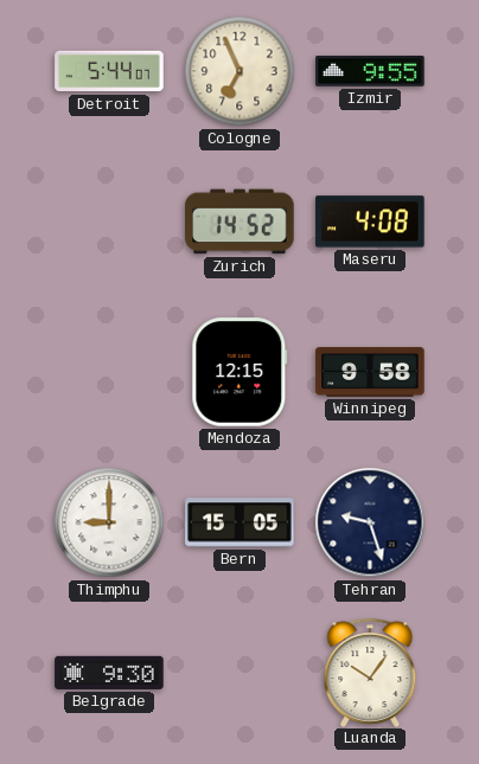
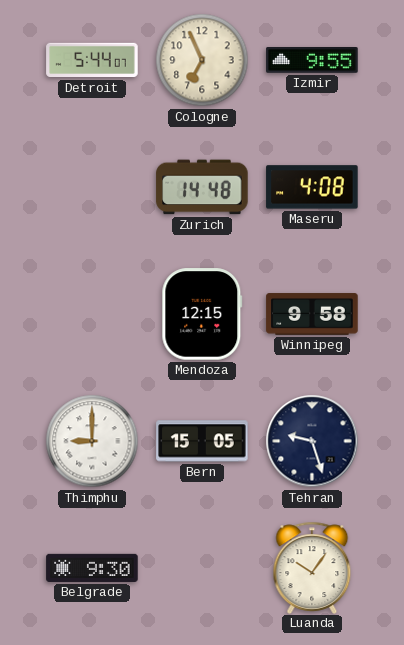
Zurich: 14:52 -> 14:48 (202, 187)
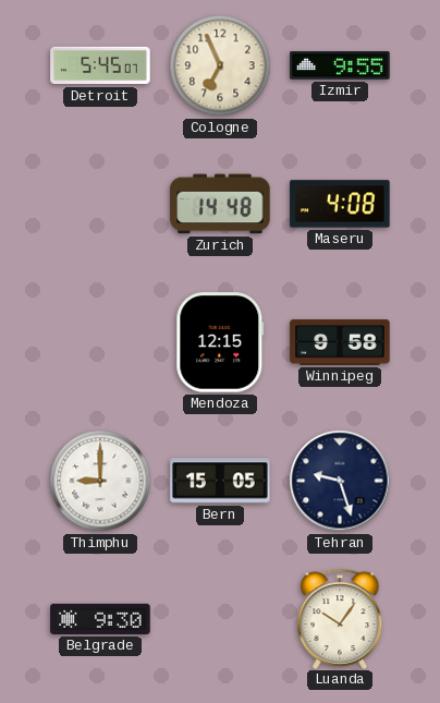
Detroit: 5:44 -> 5:45 (100, 65)
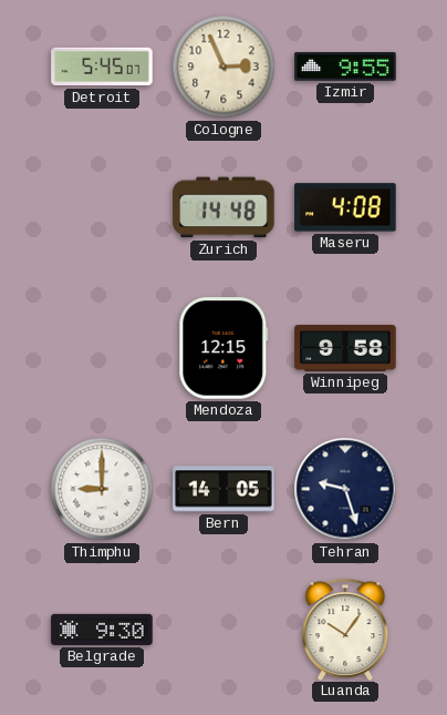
Cologne: 6:56 -> 2:56 (224, 67)
Bern: 15:05 -> 14:05 (224, 489)
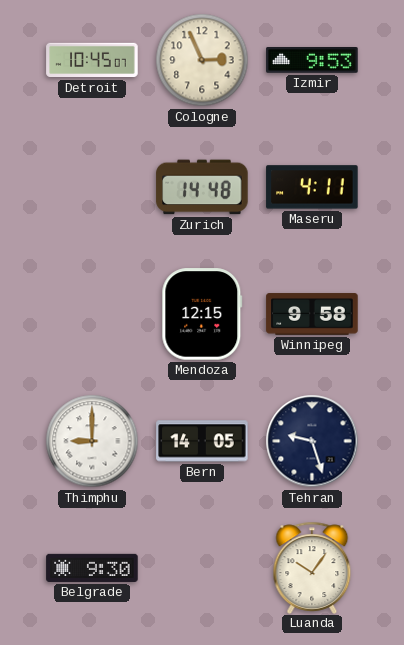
Detroit: 5:45 -> 10:45 (92, 60)
Izmir: 9:55 -> 9:53 (312, 61)
Maseru: 4:08 -> 4:11 (312, 187)
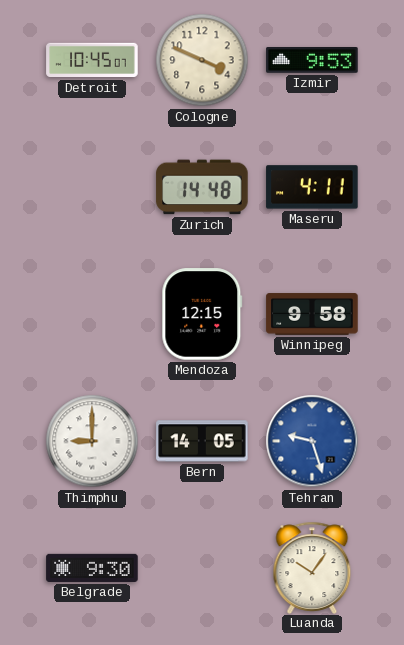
Cologne: 2:56 -> 3:49 (202, 60)
Tehran dial: navy -> blue (312, 441)
